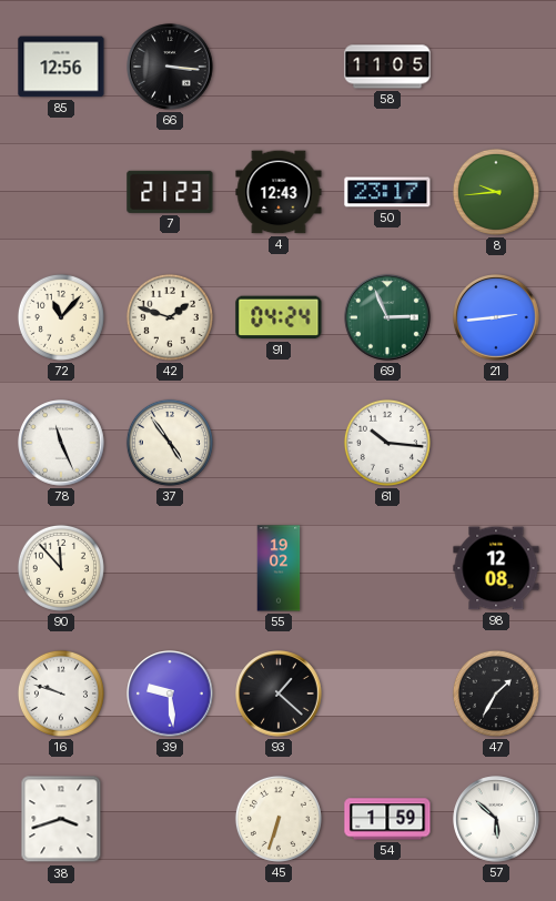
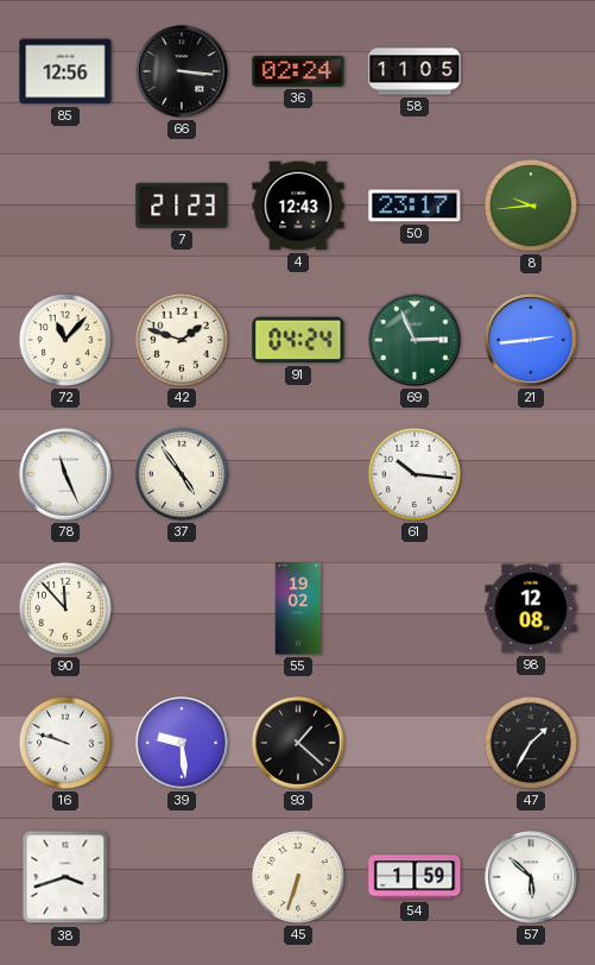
36: none -> 02:24 (298, 71)
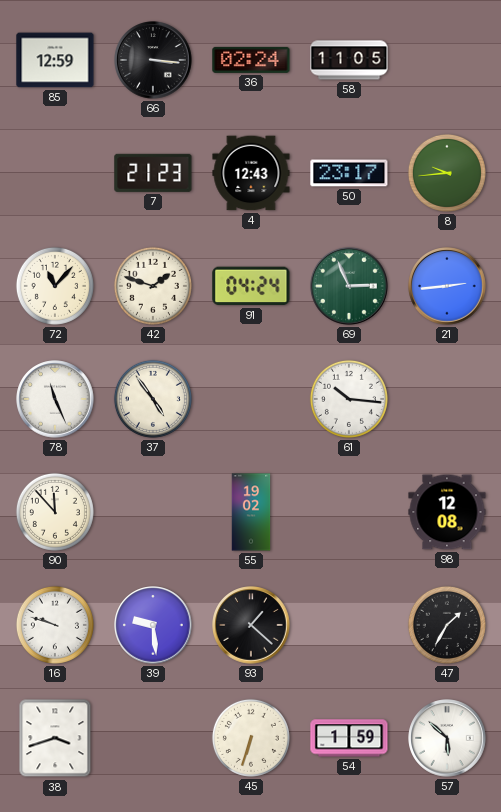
85: 12:56 -> 12:59 (55, 60)
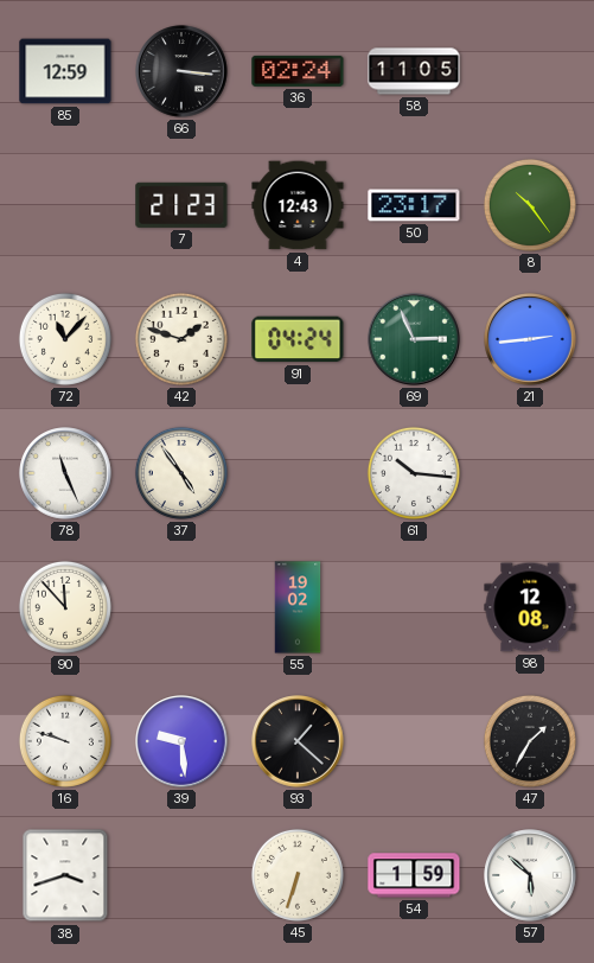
8: 9:44 -> 10:24 (530, 205)
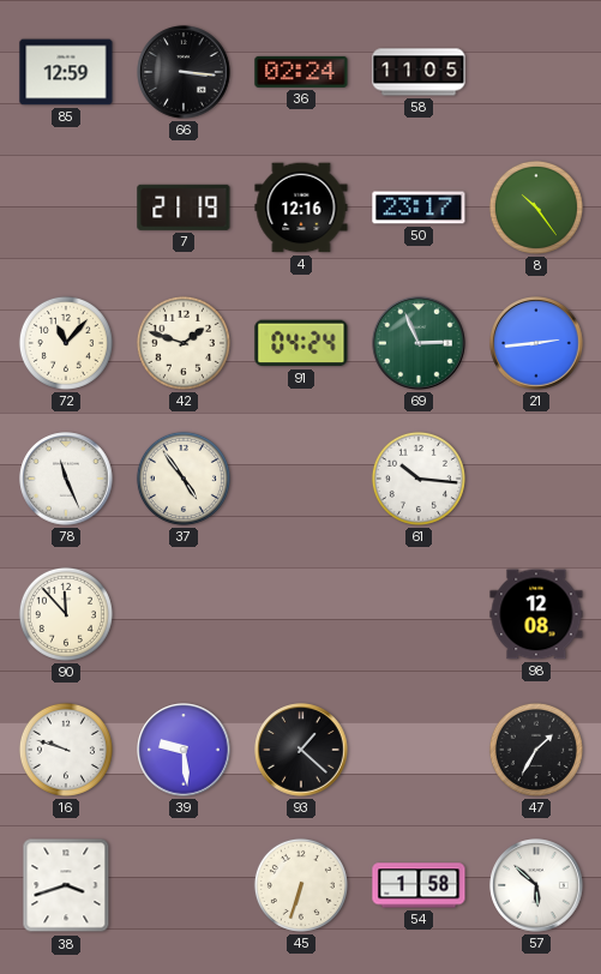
7: 21:23 -> 21:19 (184, 208)
4: 12:43 -> 12:16 (301, 208)
55: 19:02 -> none (298, 607)
54: 1:59 -> 1:58 (419, 885)
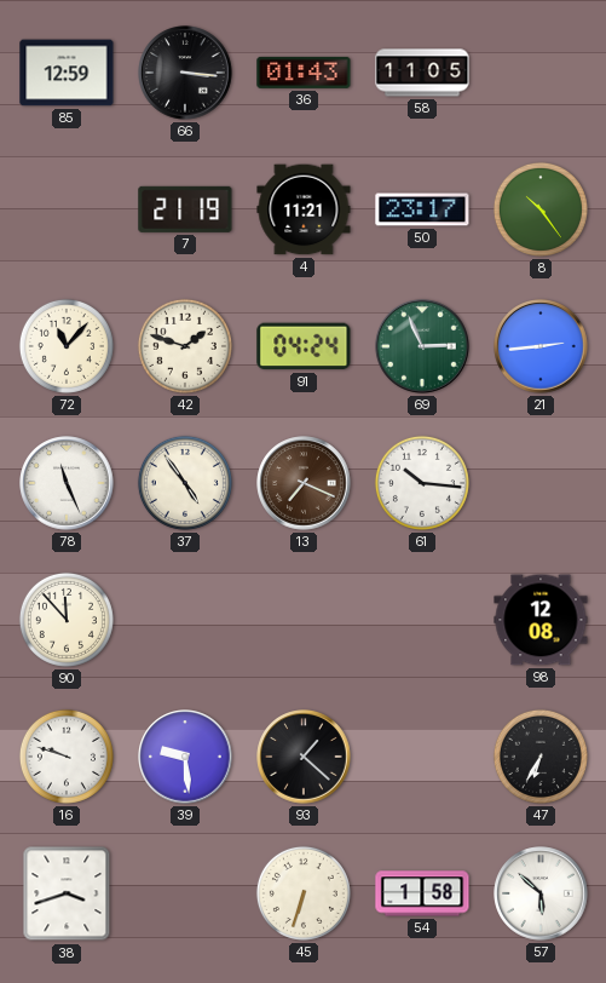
36: 02:24 -> 01:43 (304, 73)
4: 12:16 -> 11:21 (304, 209)
13: none -> 7:19 (304, 483)
47: 1:35 -> 6:35 (541, 757)
